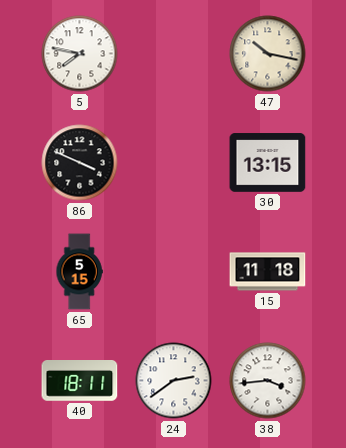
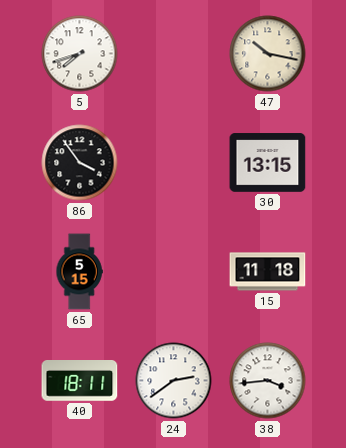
5: 7:47 -> 7:42 (80, 54)
86: 3:49 -> 3:54 (80, 163)
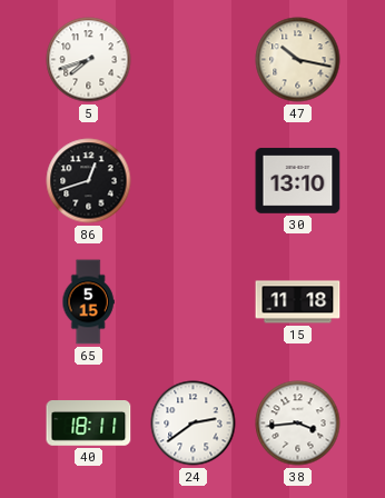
86: 3:54 -> 12:42 (89, 181)
30: 13:15 -> 13:10 (298, 181)
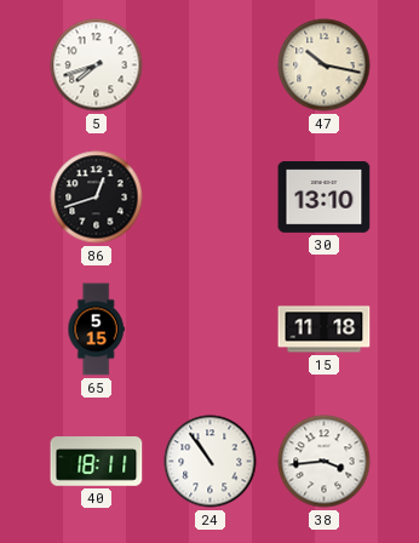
24: 2:39 -> 10:54 (211, 462)
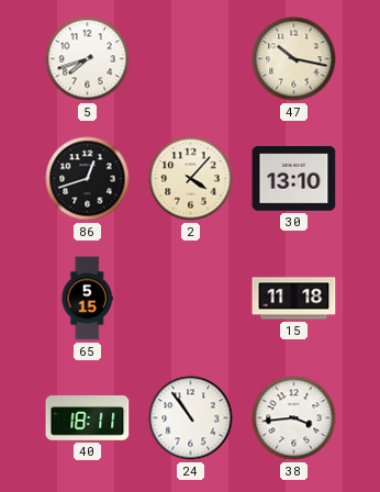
2: none -> 4:07 (191, 179)
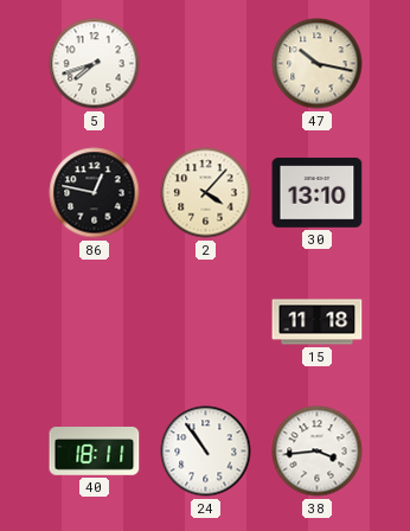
86: 12:42 -> 12:47 (95, 193)
65: 5:15 -> none (87, 299)
